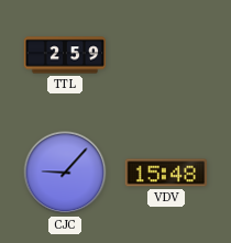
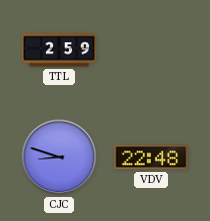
CJC: 9:07 -> 8:48 (59, 157)
VDV: 15:48 -> 22:48 (151, 157)
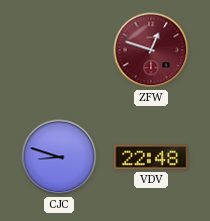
TTL: 2:59 -> none (59, 50)
ZFW: none -> 12:48 (151, 50)
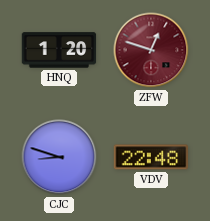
HNQ: none -> 1:20 (59, 50)
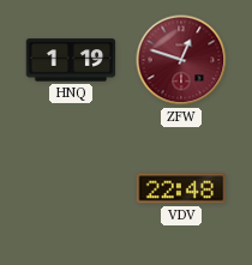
HNQ: 1:20 -> 1:19 (71, 60)
CJC: 8:48 -> none (59, 157)
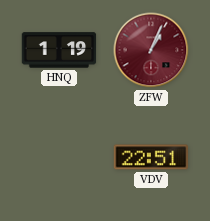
ZFW: 12:48 -> 1:04 (151, 50)
VDV: 22:48 -> 22:51 (151, 157)
